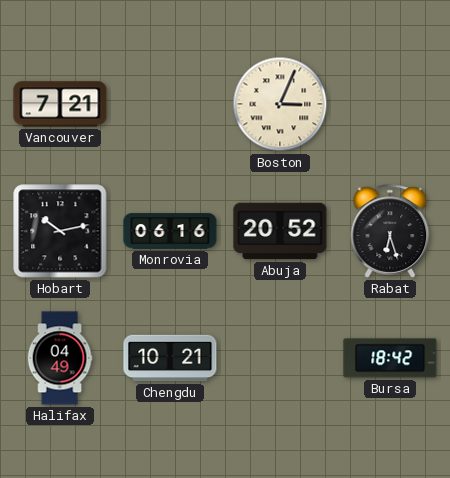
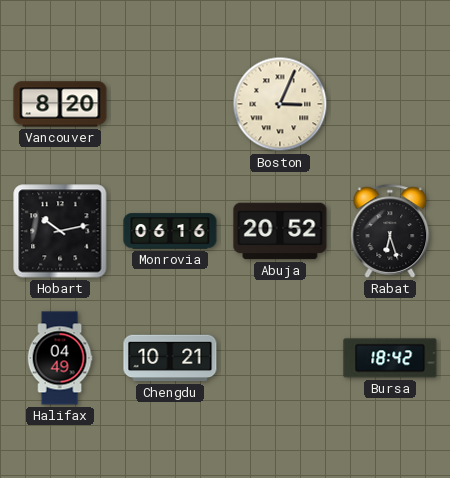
Vancouver: 7:21 -> 8:20 (60, 104)
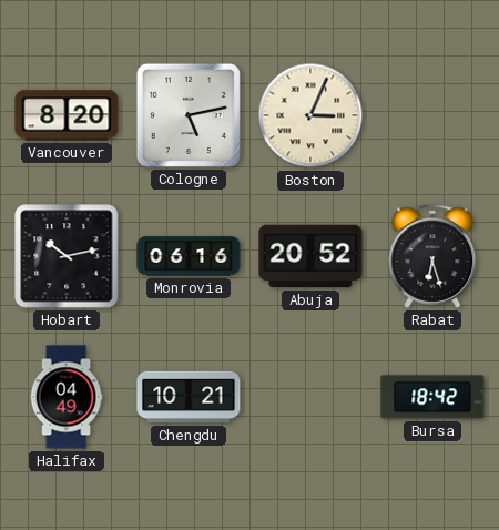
Cologne: none -> 5:13 (189, 115)
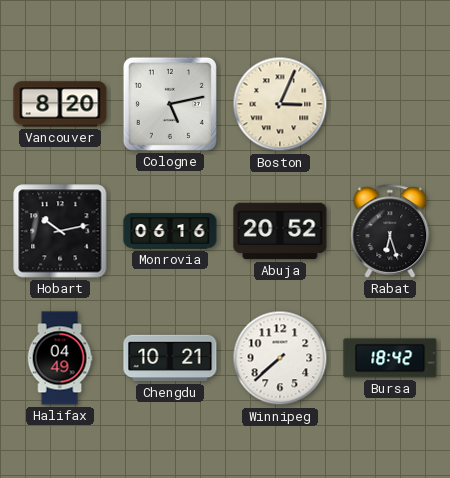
Winnipeg: none -> 7:38 (280, 358)
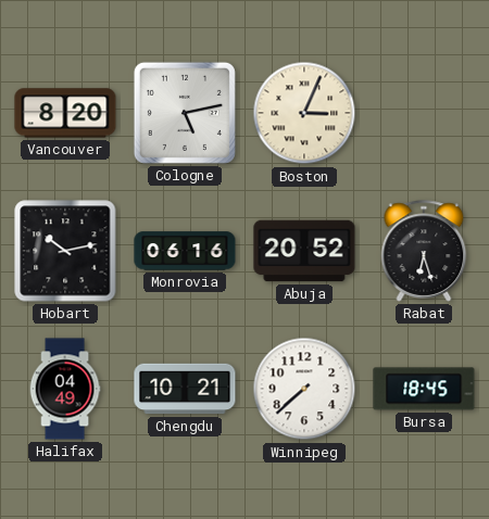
Bursa: 18:42 -> 18:45 (424, 389)
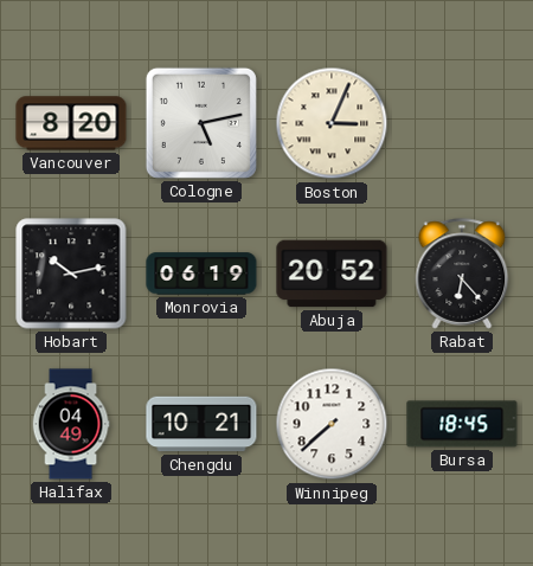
Monrovia: 06:16 -> 06:19 (201, 274)
Rabat: 6:27 -> 6:23 (462, 274)
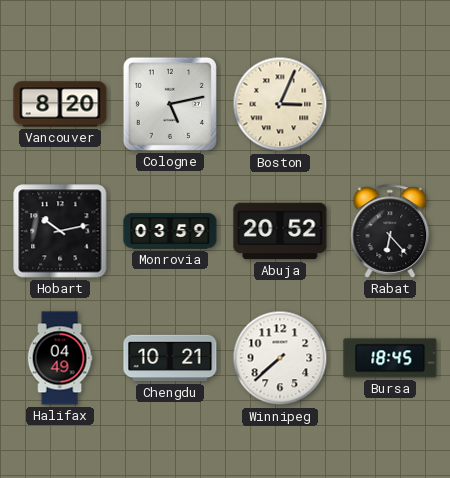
Monrovia: 06:19 -> 03:59 (170, 231)
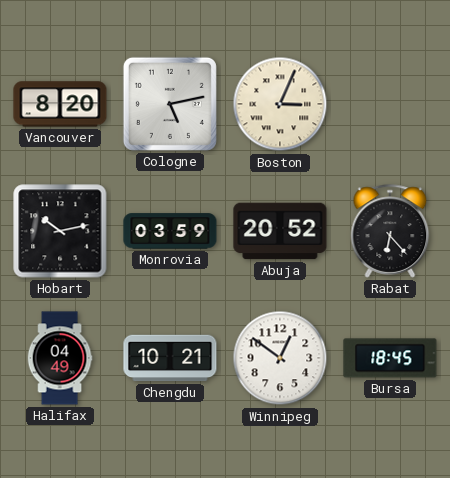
Winnipeg: 7:38 -> 12:51 (280, 358)
